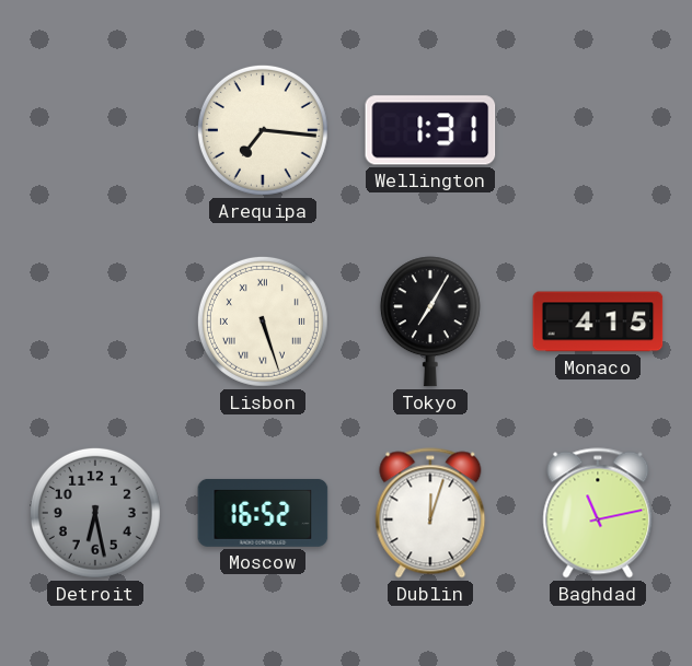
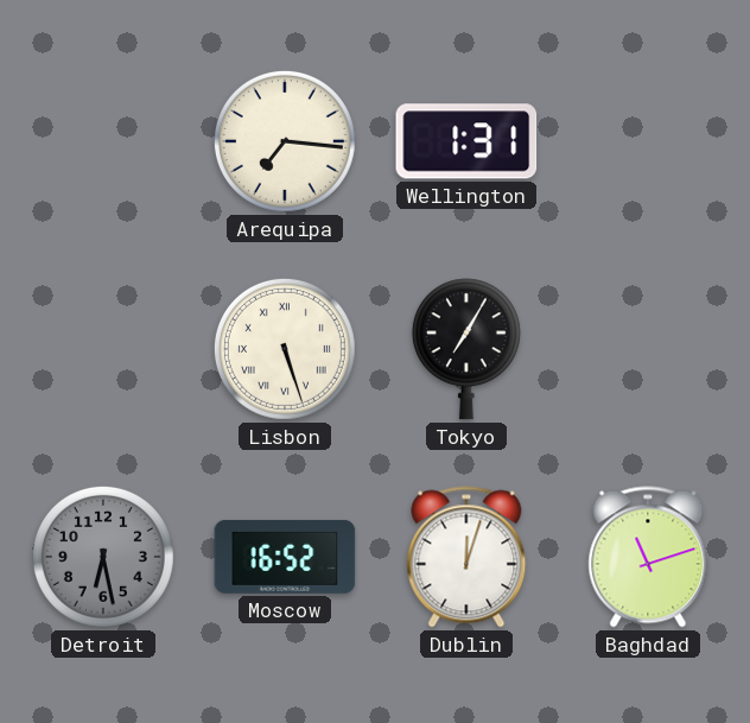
Monaco: 4:15 -> none (598, 322)
Baghdad: 11:13 -> 11:12 (648, 557)
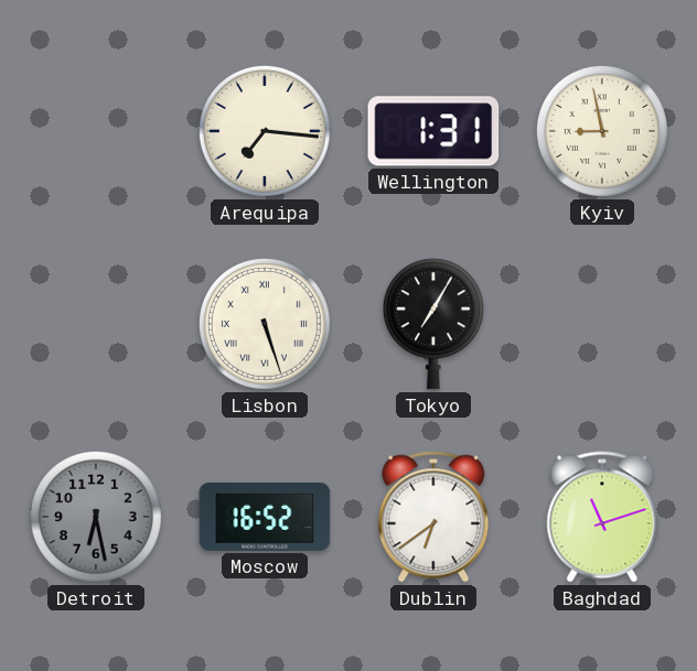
Kyiv: none -> 8:58 (602, 131)
Dublin: 12:03 -> 6:39 (433, 517)
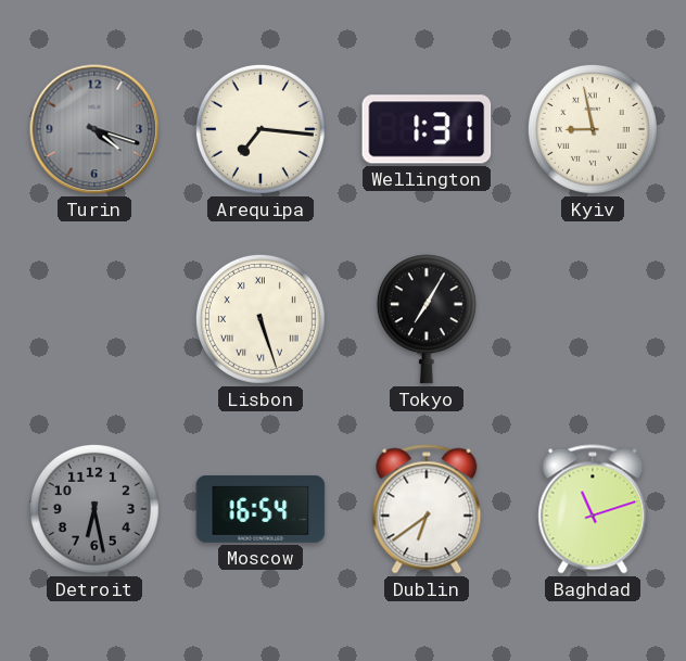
Turin: none -> 4:18 (94, 129)
Moscow: 16:52 -> 16:54 (261, 509)
